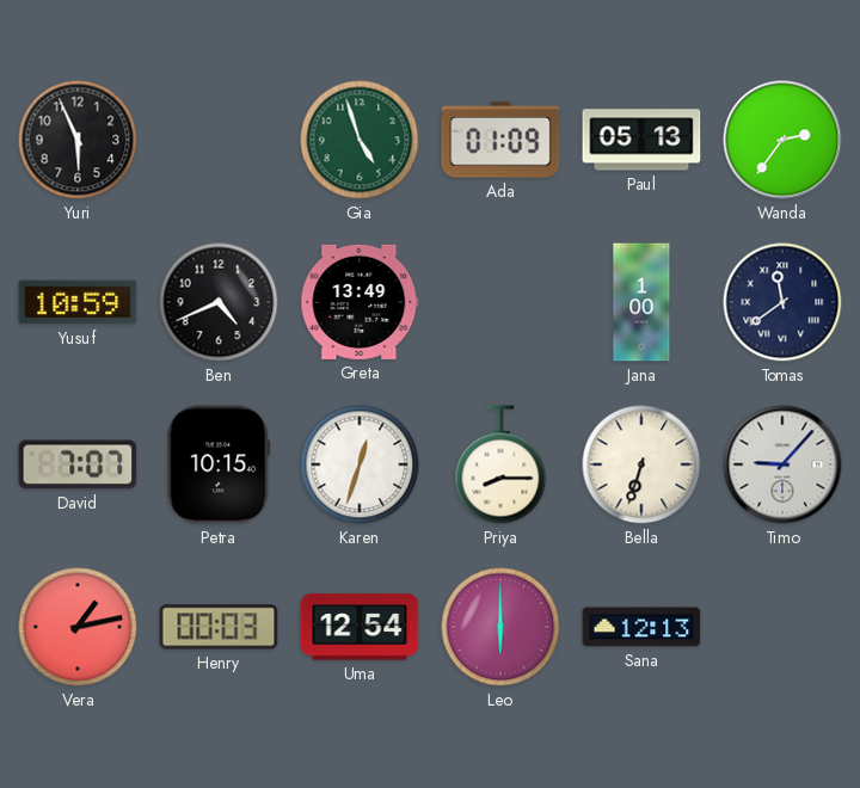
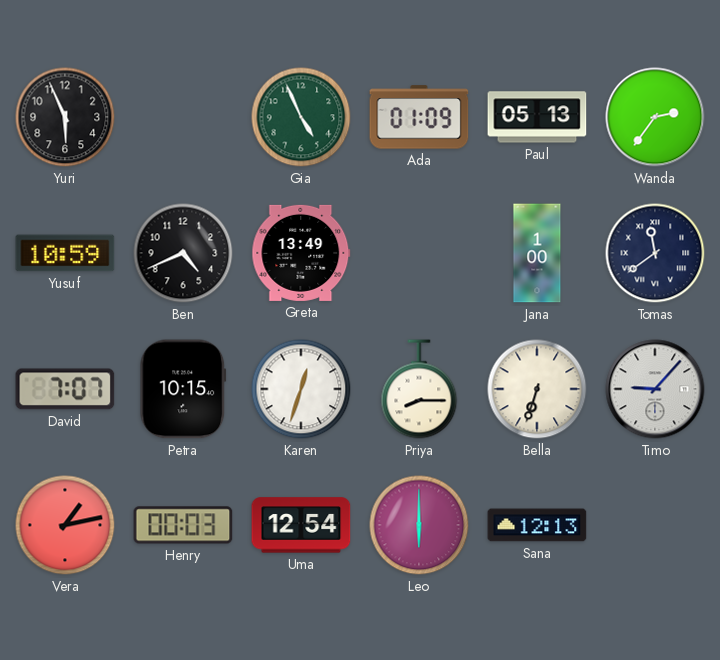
Gia: 4:57 -> 4:56 (301, 117)
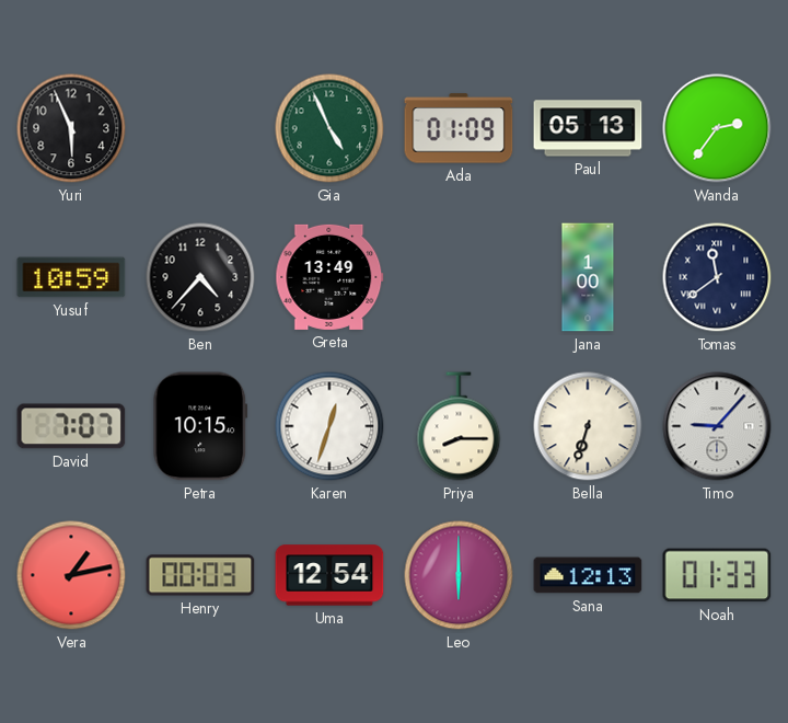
Ben: 4:41 -> 4:37 (200, 277)
Noah: none -> 01:33 (717, 575)
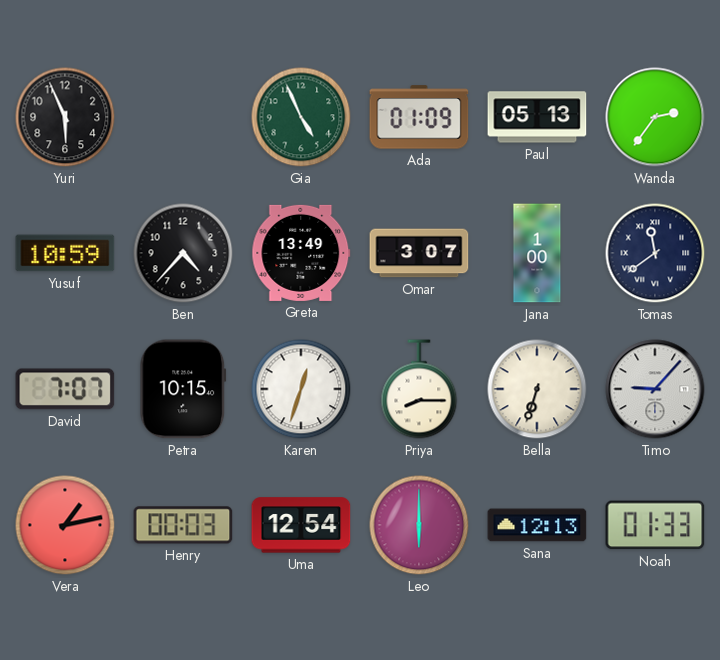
Omar: none -> 3:07 (419, 253)
